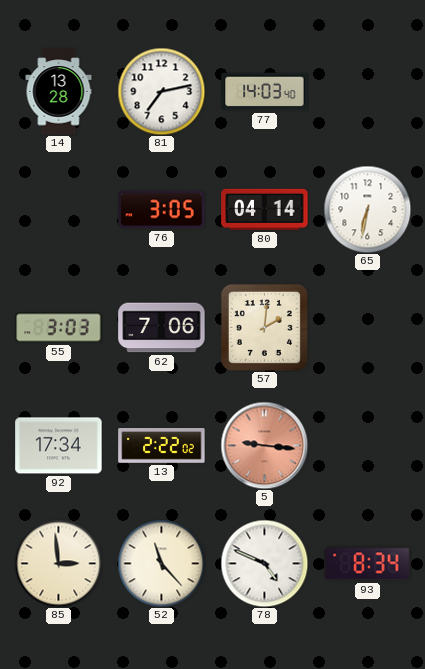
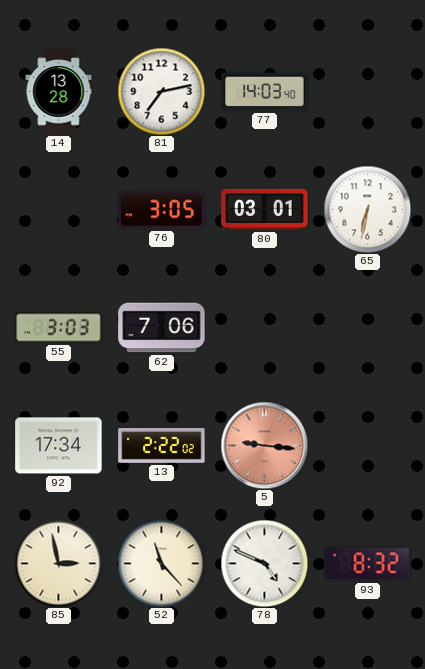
80: 04:14 -> 03:01 (265, 209)
57: 2:01 -> none (264, 327)
85: 2:59 -> 2:58 (58, 563)
93: 8:34 -> 8:32 (368, 564)
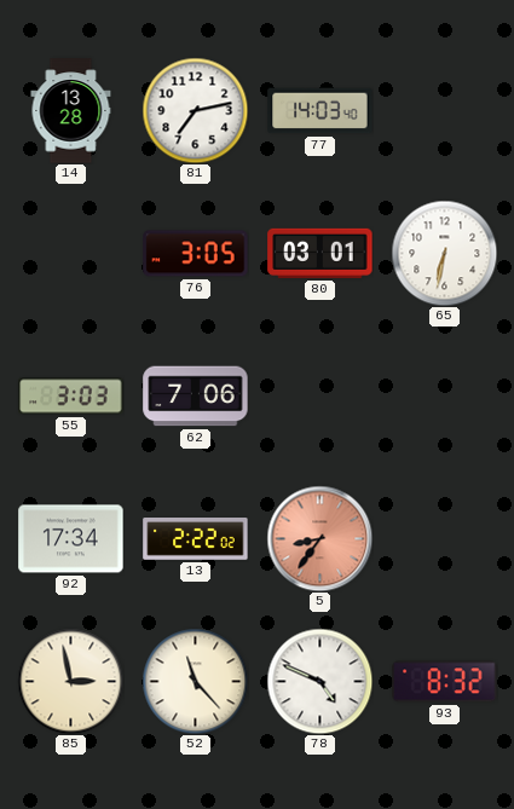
5: 9:16 -> 8:36 (319, 538)
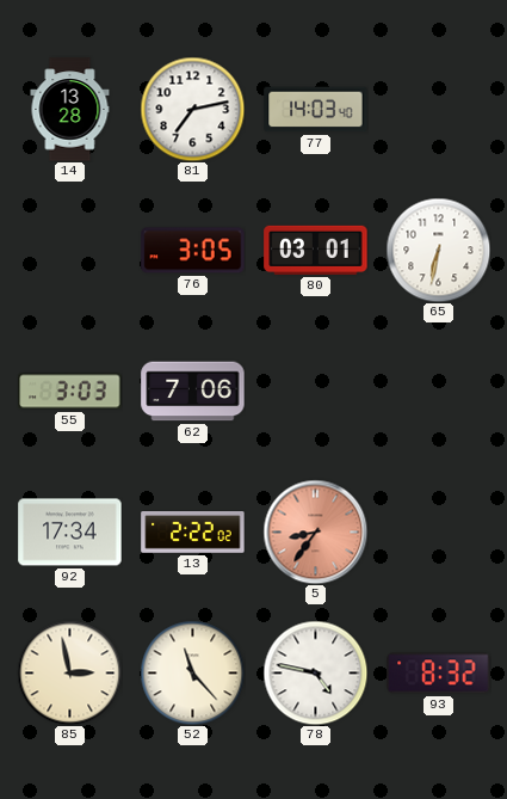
78: 4:49 -> 4:47 (315, 672)
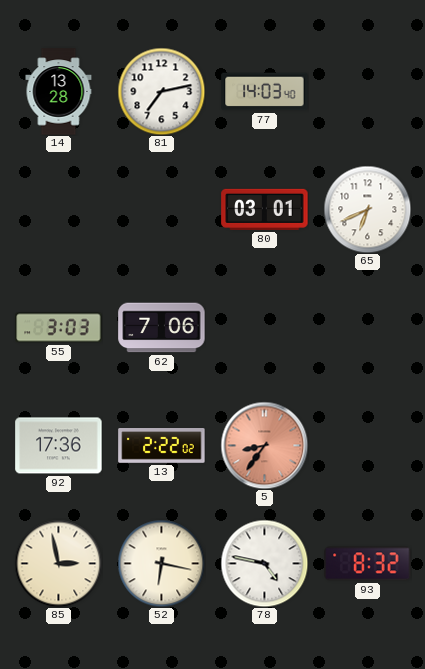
76: 3:05 -> none (193, 251)
65: 6:32 -> 6:41 (367, 209)
92: 17:34 -> 17:36 (59, 446)
52: 11:23 -> 6:17 (161, 563)
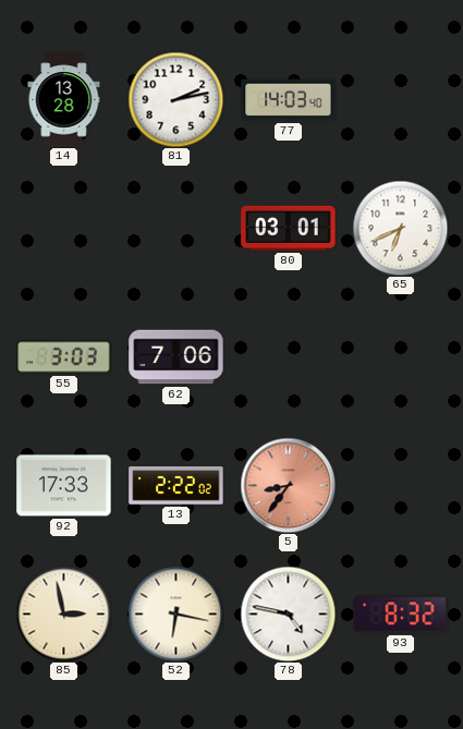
81: 7:13 -> 2:13 (175, 99)
92: 17:36 -> 17:33 (64, 486)
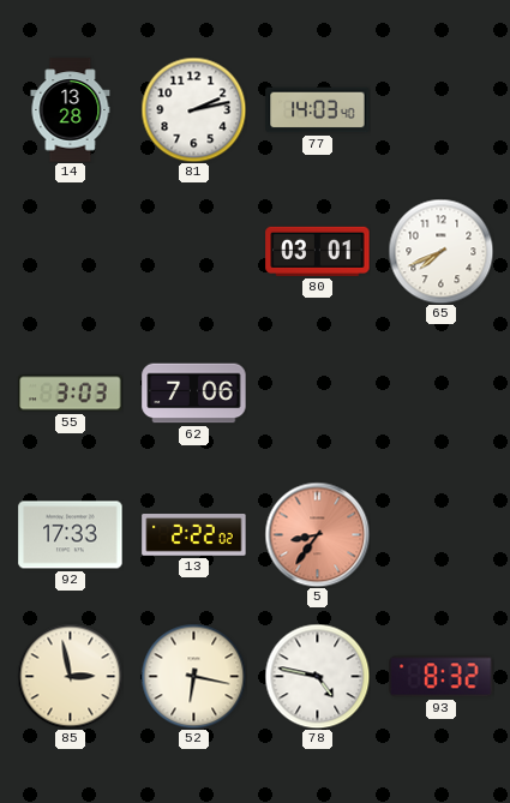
65: 6:41 -> 7:41 (440, 251)
